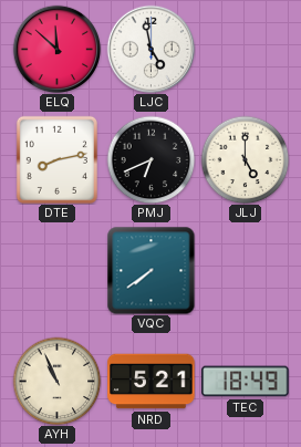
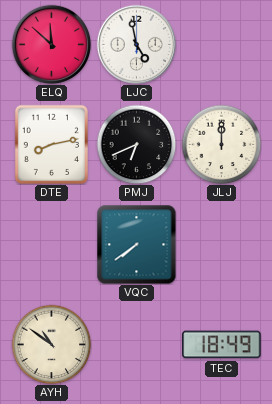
JLJ: 5:00 -> 12:00 (221, 144)
AYH: 10:56 -> 10:51 (51, 344)
NRD: 5:21 -> none (152, 382)
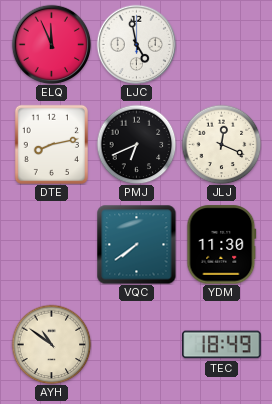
ELQ: 11:52 -> 11:56 (51, 44)
JLJ: 12:00 -> 12:19 (221, 144)
YDM: none -> 11:30 (222, 245)
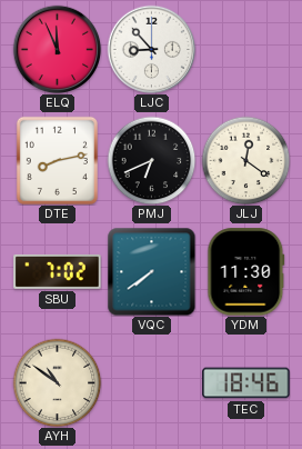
LJC: 4:58 -> 8:53 (151, 49)
JLJ: 12:19 -> 12:21 (245, 160)
SBU: none -> 7:02 (58, 271)
TEC: 18:49 -> 18:46 (246, 383)
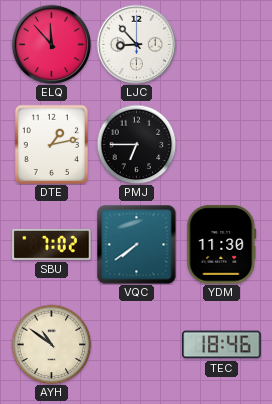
ELQ: 11:56 -> 11:53 (51, 44)
DTE: 8:13 -> 1:13 (51, 144)
PMJ: 6:41 -> 6:45 (136, 144)
JLJ: 12:21 -> none (245, 160)
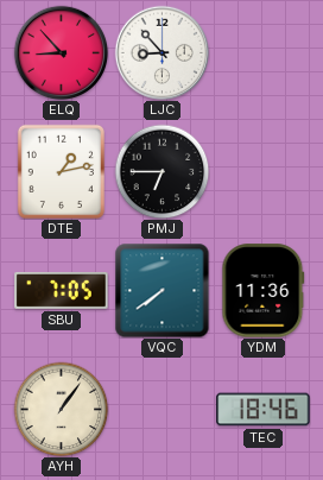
ELQ: 11:53 -> 8:53 (61, 52)
SBU: 7:02 -> 7:05 (62, 290)
YDM: 11:30 -> 11:36 (264, 291)
AYH: 10:51 -> 1:06 (61, 409)
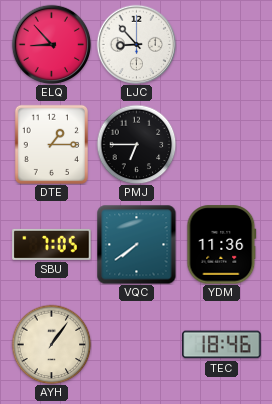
DTE: 1:13 -> 1:15 (51, 144)
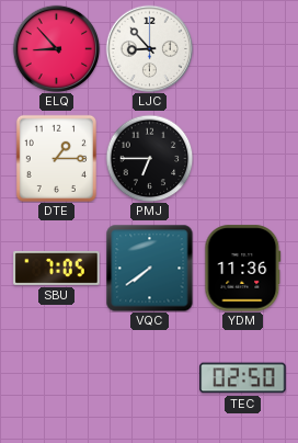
AYH: 1:06 -> none (51, 344)
TEC: 18:46 -> 02:50 (243, 378)
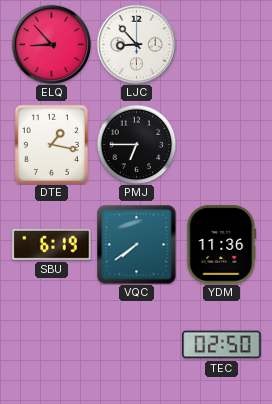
DTE: 1:15 -> 1:17 (51, 144)
SBU: 7:05 -> 6:19 (52, 244)
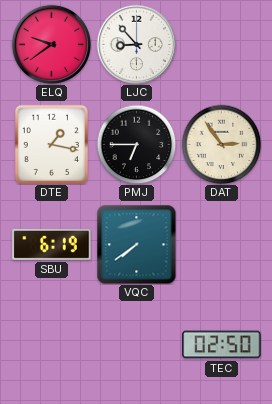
ELQ: 8:53 -> 9:39 (51, 44)
DAT: none -> 2:54 (221, 144)
YDM: 11:36 -> none (222, 245)
